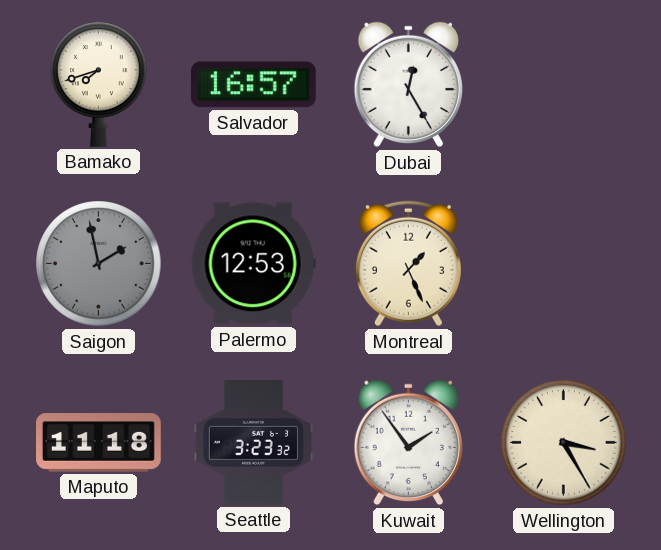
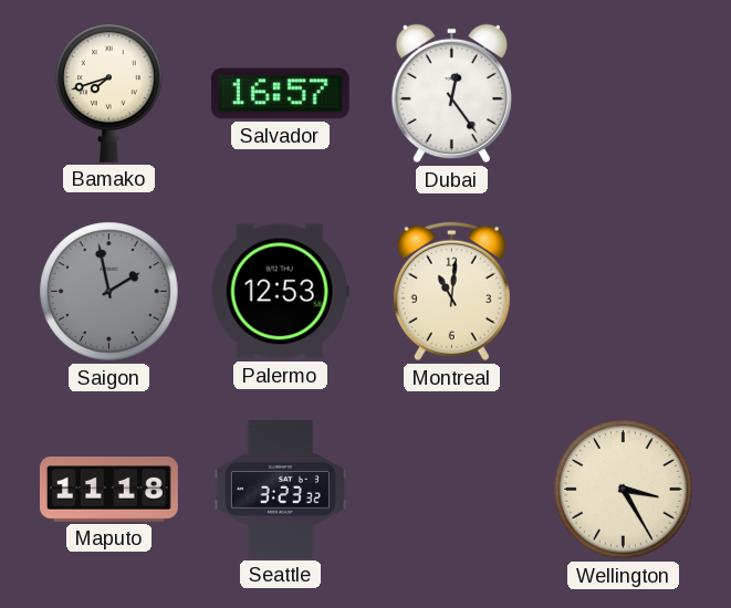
Dubai: 12:25 -> 12:24 (451, 94)
Montreal: 1:26 -> 11:01 (451, 292)
Kuwait: 1:54 -> none (408, 443)
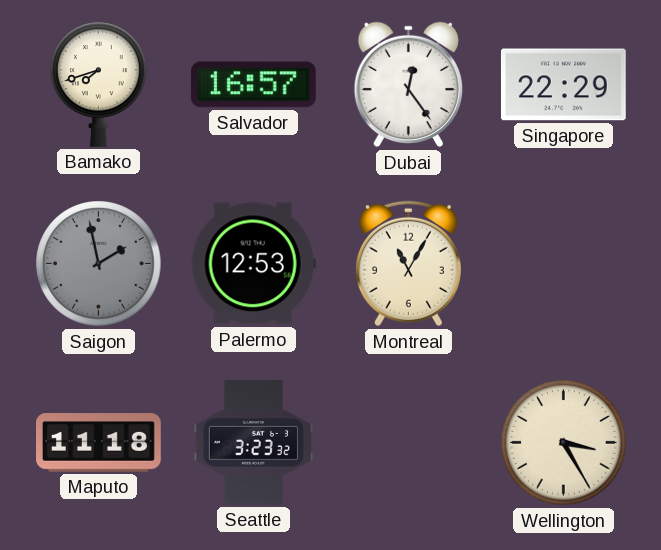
Singapore: none -> 22:29 (563, 85)
Montreal: 11:01 -> 11:05 (408, 264)
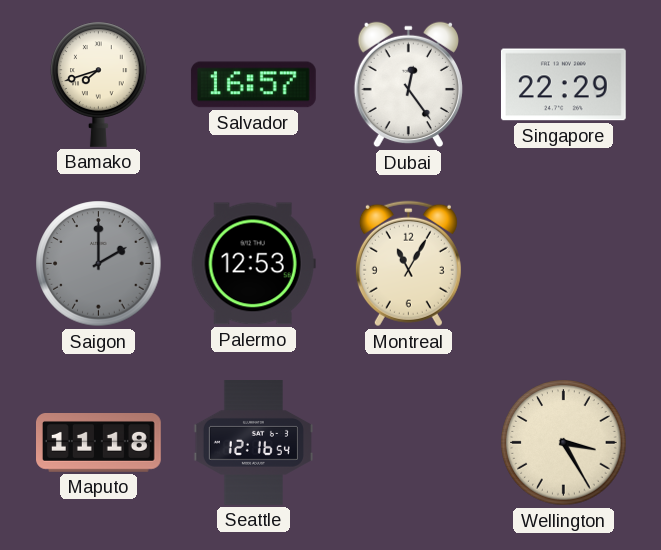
Saigon: 1:58 -> 2:00 (99, 264)
Seattle: 3:23 -> 12:16 (253, 443)
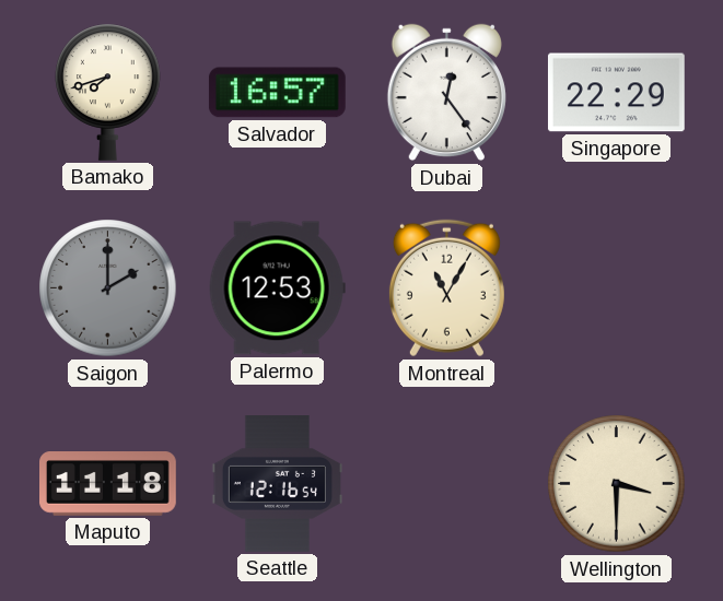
Wellington: 3:25 -> 3:30 (617, 484)
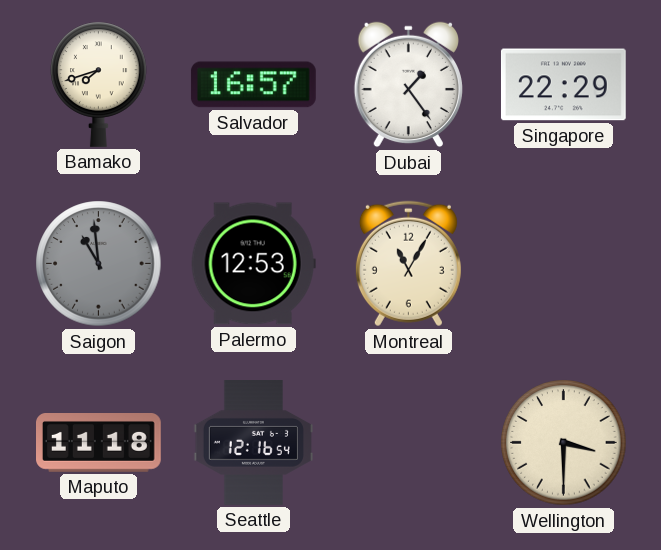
Dubai: 12:24 -> 1:24 (408, 85)
Saigon: 2:00 -> 10:59 (99, 264)
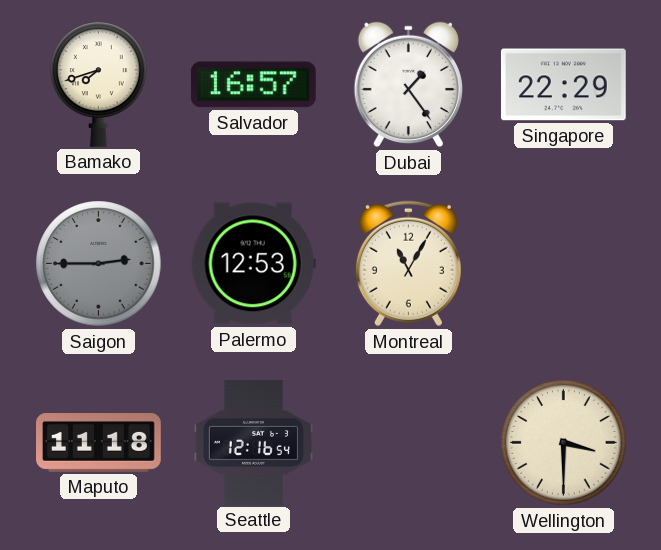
Saigon: 10:59 -> 2:45 (99, 264)
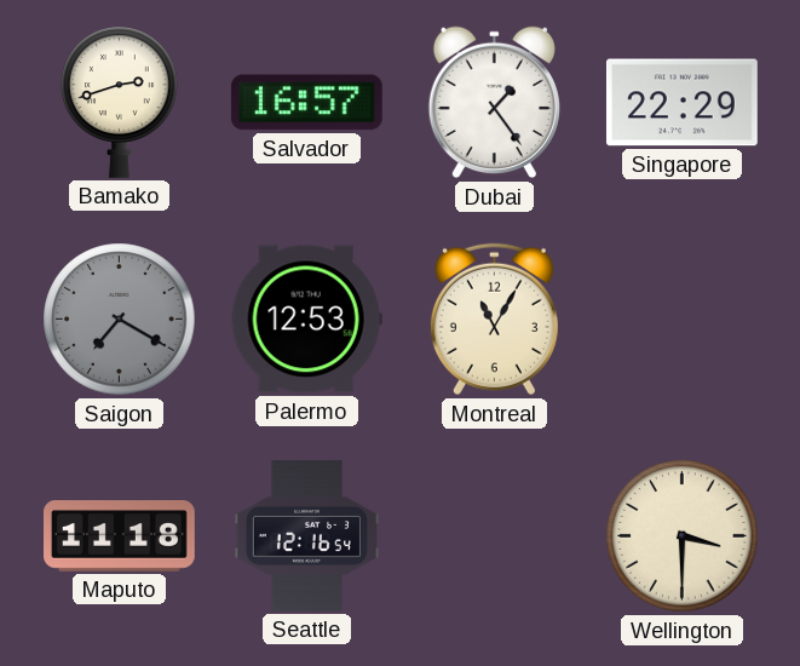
Bamako: 7:42 -> 2:42 (120, 102)
Saigon: 2:45 -> 7:20 (120, 320)
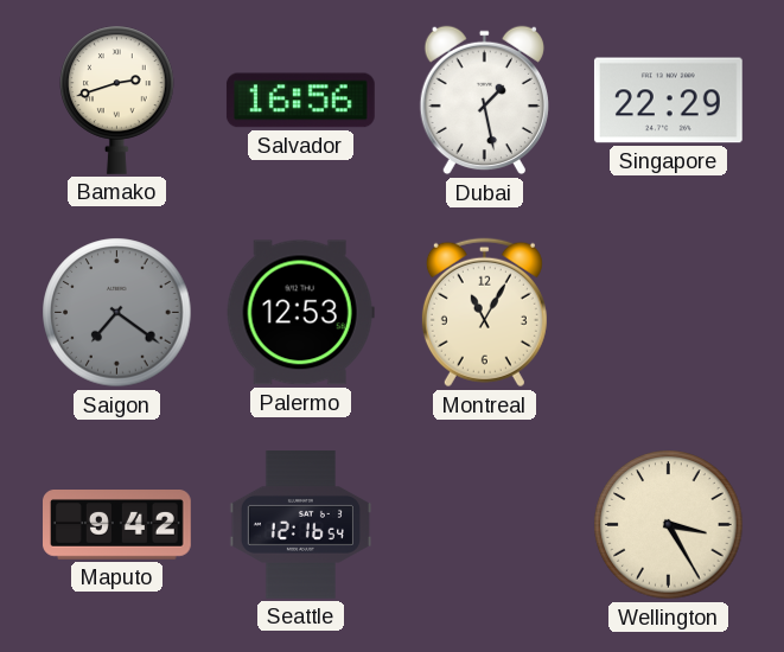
Salvador: 16:57 -> 16:56 (300, 101)
Dubai: 1:24 -> 1:28 (484, 101)
Saigon: 7:20 -> 7:21 (117, 313)
Maputo: 11:18 -> 9:42 (117, 525)
Wellington: 3:30 -> 3:25 (669, 525)
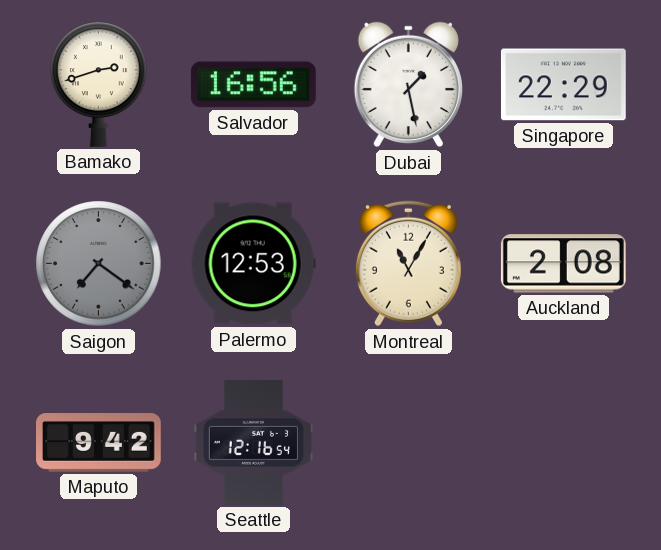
Auckland: none -> 2:08 (563, 264)
Wellington: 3:25 -> none (669, 525)
